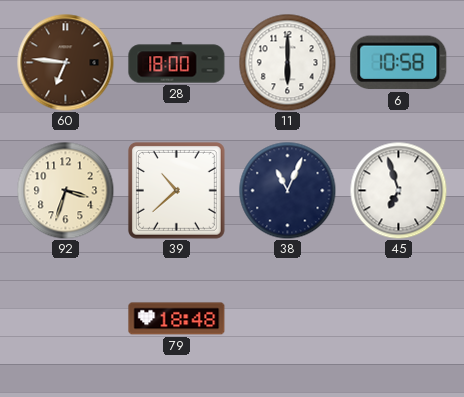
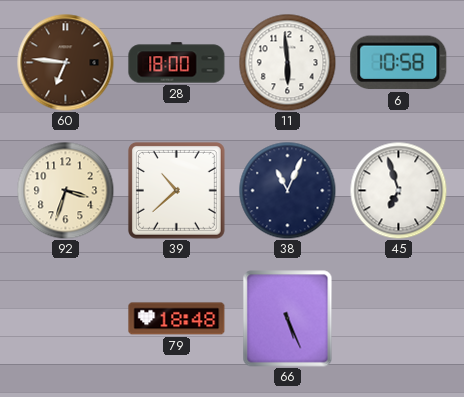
11: 6:00 -> 5:59 (287, 62)
66: none -> 5:26 (288, 319)
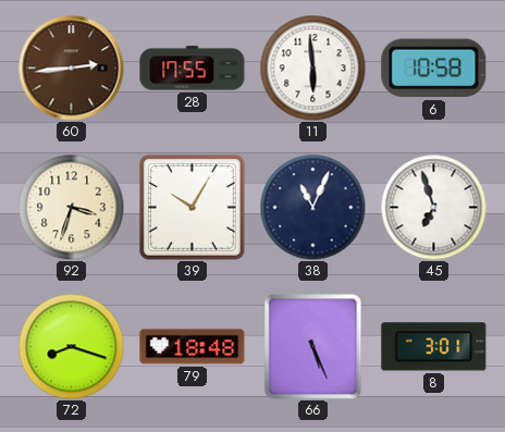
60: 6:46 -> 2:44 (72, 69)
28: 18:00 -> 17:55 (193, 69)
39: 10:38 -> 10:05 (192, 207)
72: none -> 8:18 (71, 346)
8: none -> 3:01 (434, 347)
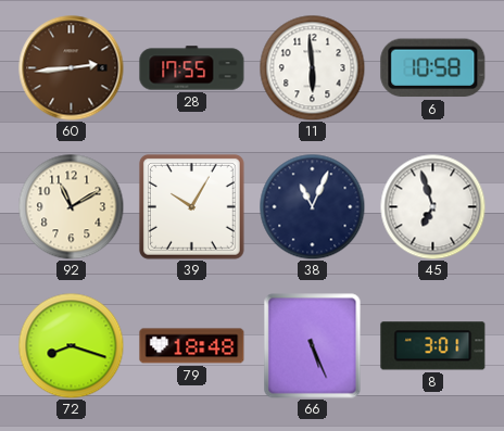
92: 3:33 -> 11:10 (71, 206)
